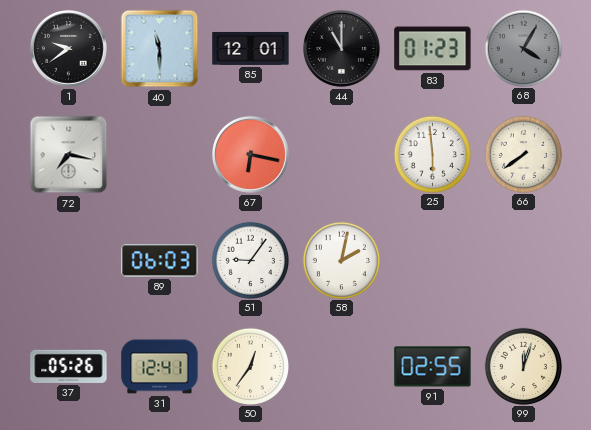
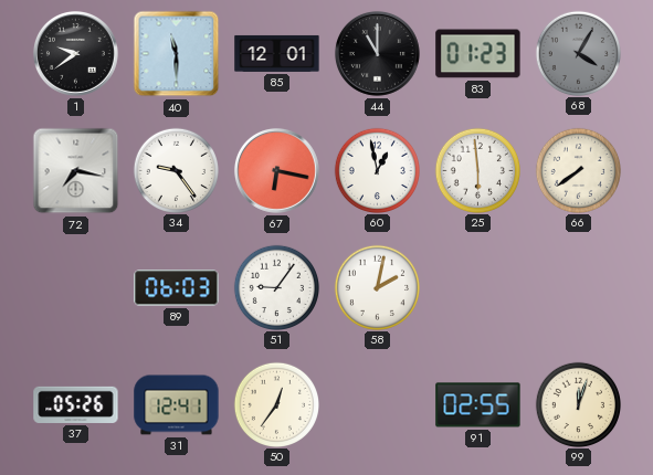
34: none -> 9:24 (176, 170)
60: none -> 12:58 (377, 170)
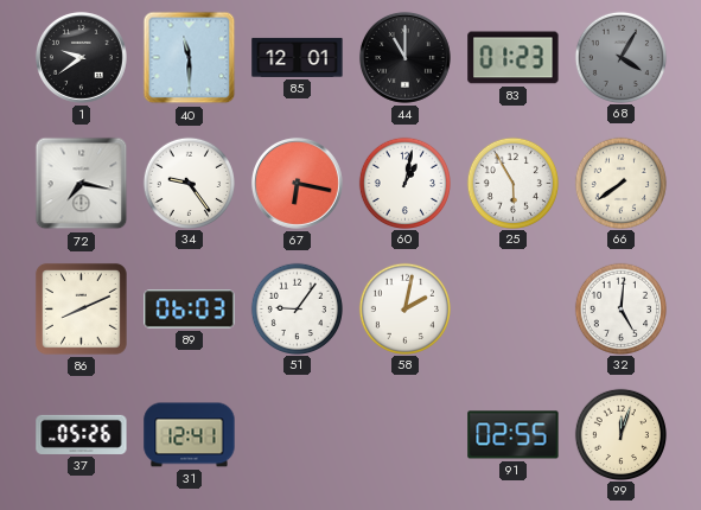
60: 12:58 -> 1:02 (404, 183)
25: 5:59 -> 5:55 (512, 183)
86: none -> 8:11 (81, 308)
32: none -> 5:01 (620, 308)
50: 12:36 -> none (276, 404)
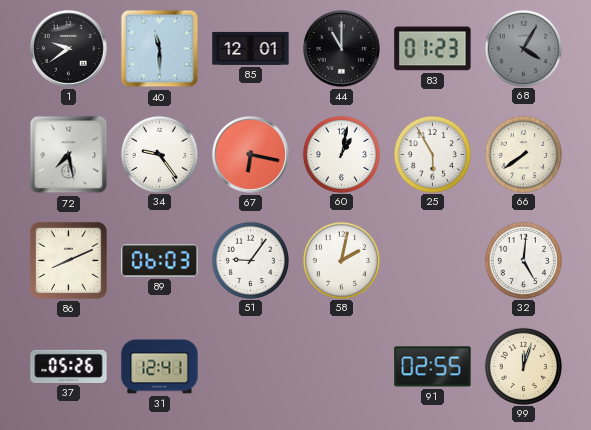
72: 7:17 -> 7:28 (69, 155)
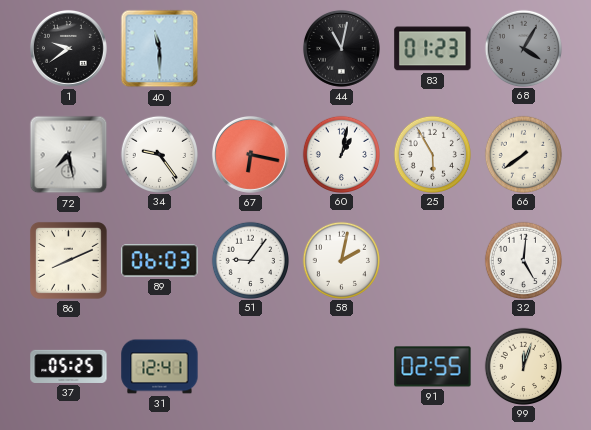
85: 12:01 -> none (251, 48)
44: 11:00 -> 11:02 (341, 48)
37: 05:26 -> 05:25 (69, 366)
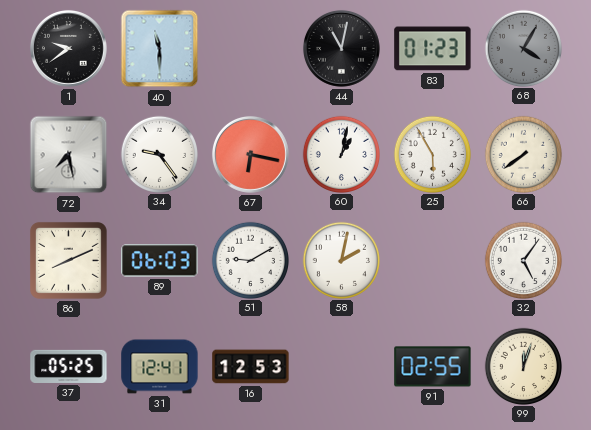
51: 9:06 -> 9:10 (250, 260)
32: 5:01 -> 5:06 (523, 260)
16: none -> 12:53 (251, 367)
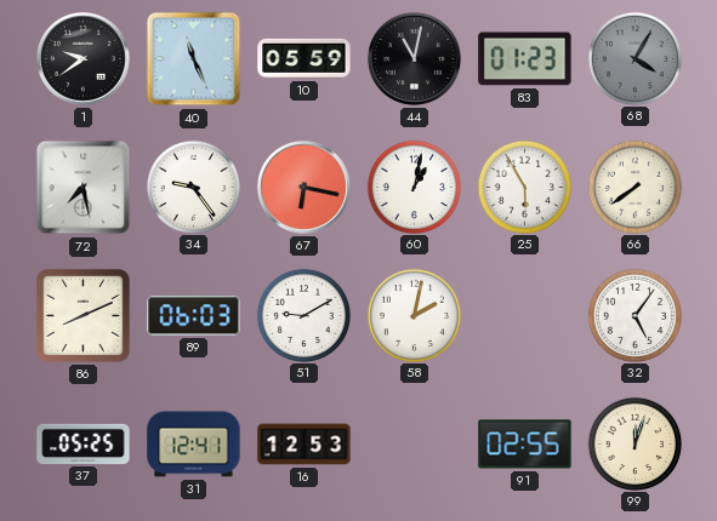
40: 11:30 -> 11:26 (194, 59)
10: none -> 05:59 (305, 58)
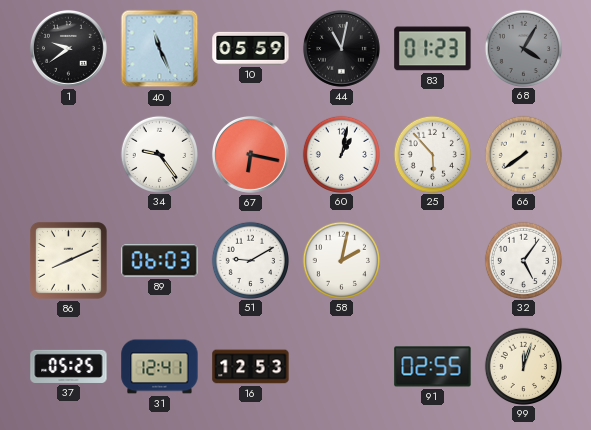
72: 7:28 -> none (84, 188)
25: 5:55 -> 5:53 (432, 154)
